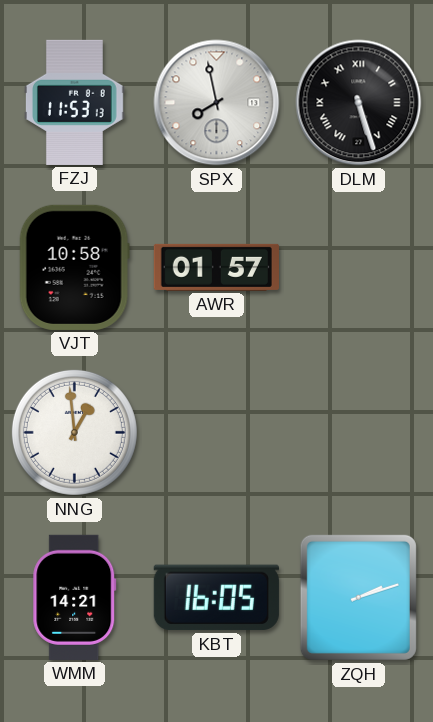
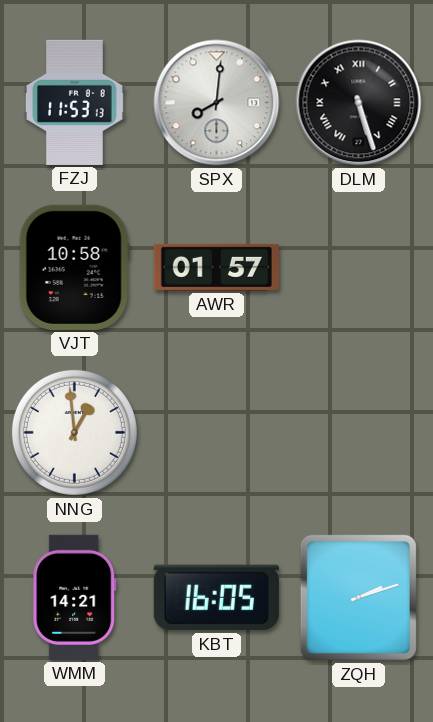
SPX: 7:58 -> 8:01 (217, 103)
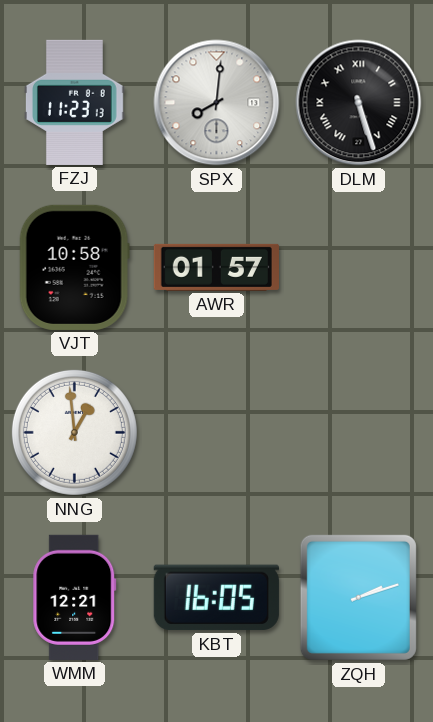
FZJ: 11:53 -> 11:23 (74, 102)
WMM: 14:21 -> 12:21 (75, 597)
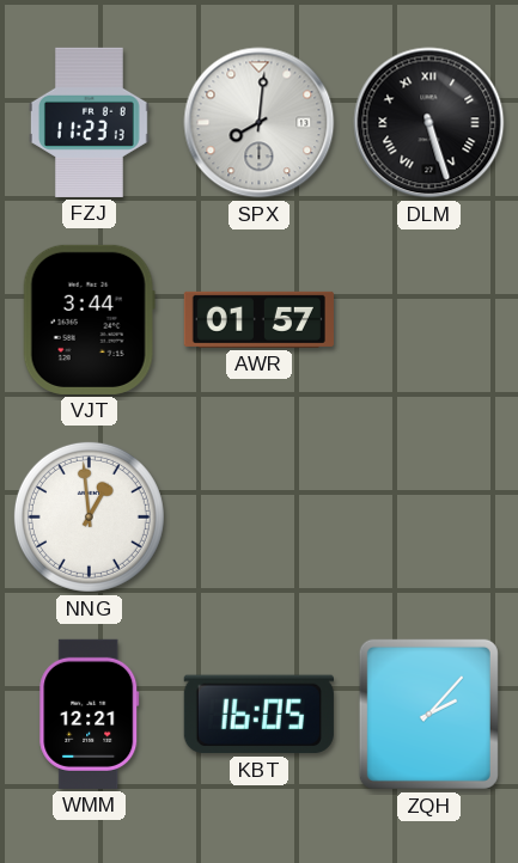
VJT: 10:58 -> 3:44 (89, 319)
ZQH: 2:12 -> 2:07 (428, 714)
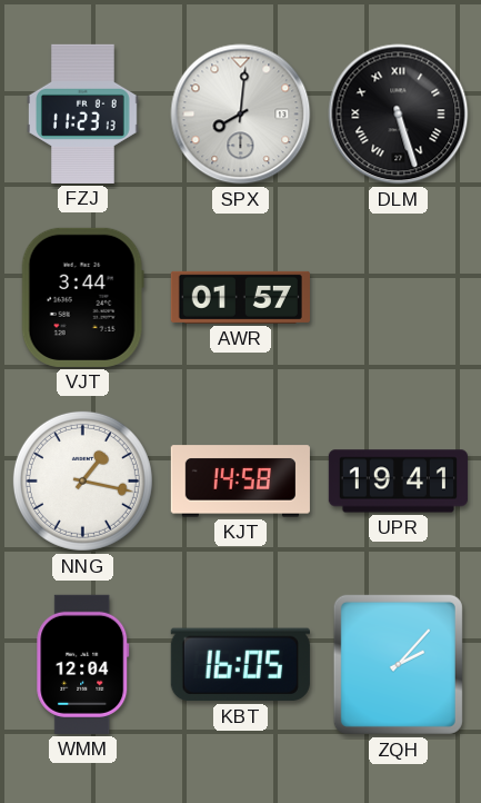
NNG: 12:59 -> 1:17 (82, 480)
KJT: none -> 14:58 (240, 482)
UPR: none -> 19:41 (398, 482)
WMM: 12:21 -> 12:04 (83, 664)
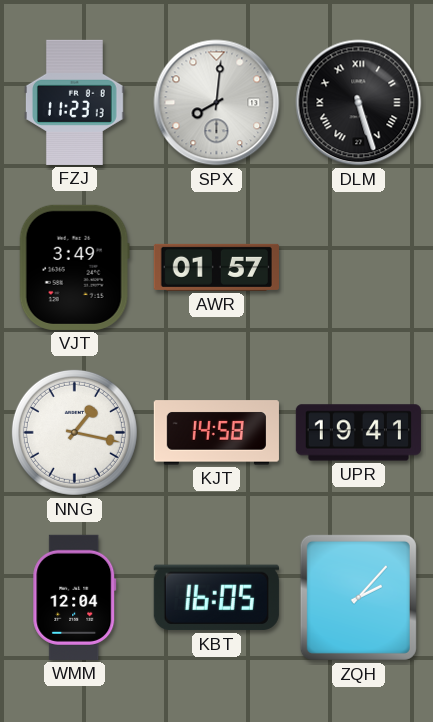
VJT: 3:44 -> 3:49 (74, 267)
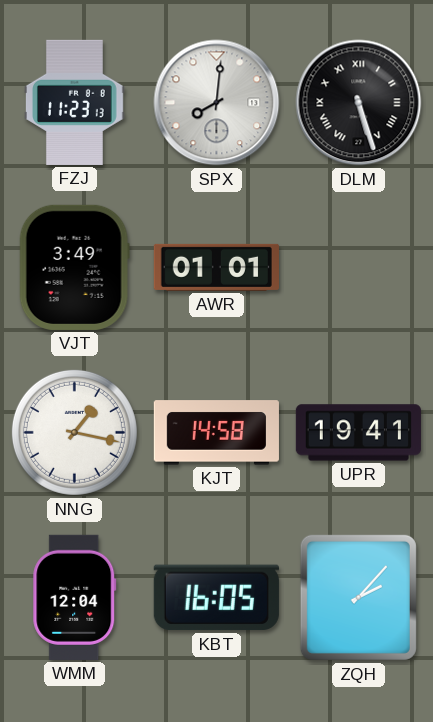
AWR: 01:57 -> 01:01 (216, 267)
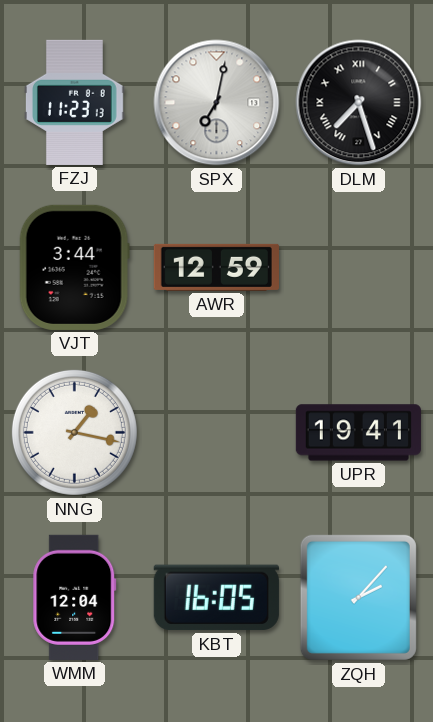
SPX: 8:01 -> 7:02 (217, 103)
DLM: 5:27 -> 7:27 (359, 103)
VJT: 3:49 -> 3:44 (74, 267)
AWR: 01:01 -> 12:59 (216, 267)
KJT: 14:58 -> none (216, 433)
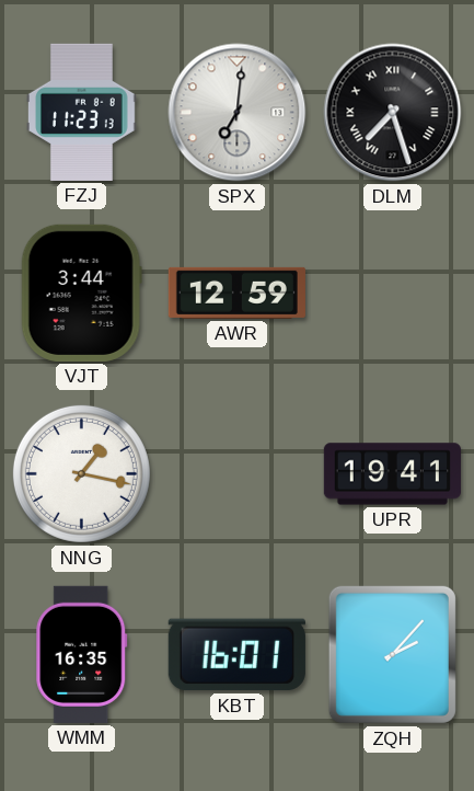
SPX: 7:02 -> 7:01 (238, 113)
WMM: 12:04 -> 16:35 (82, 654)
KBT: 16:05 -> 16:01 (236, 655)
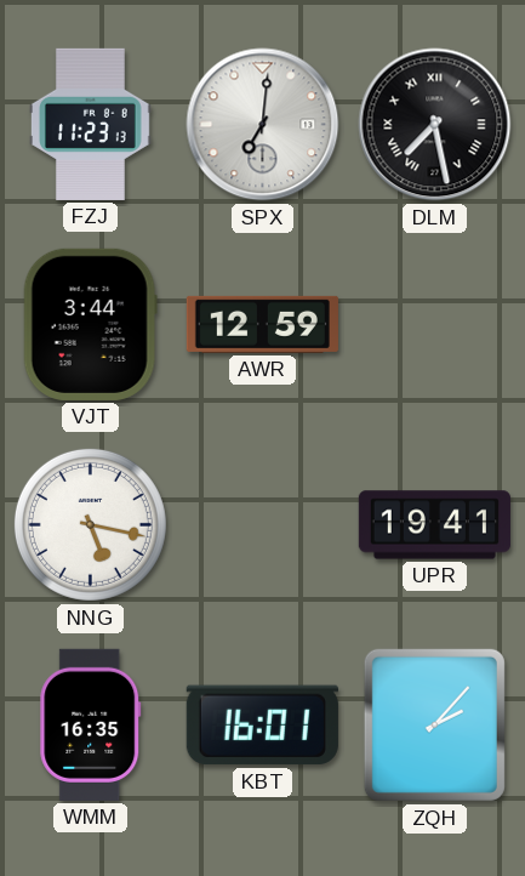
DLM: 7:27 -> 7:28 (435, 125)
NNG: 1:17 -> 5:17 (90, 524)
